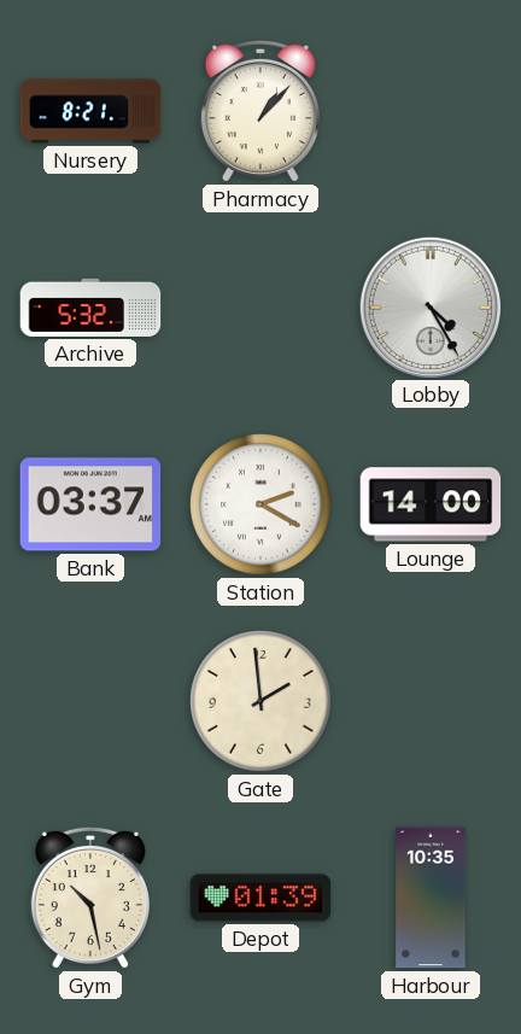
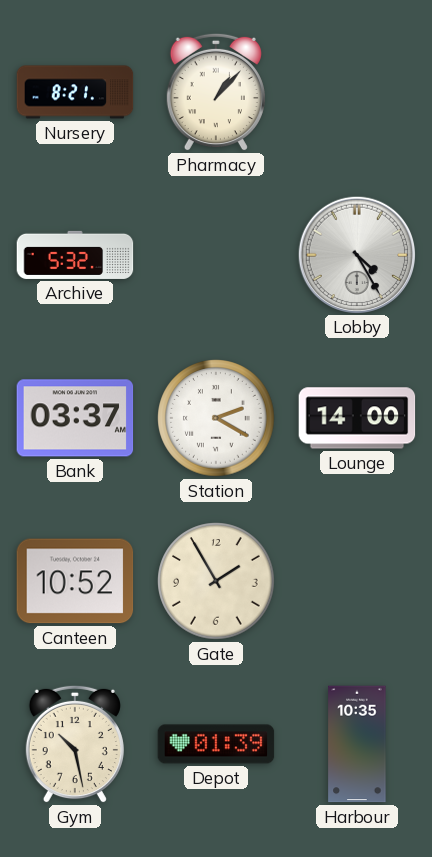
Canteen: none -> 10:52 (75, 581)
Gate: 1:59 -> 1:55 (216, 581)
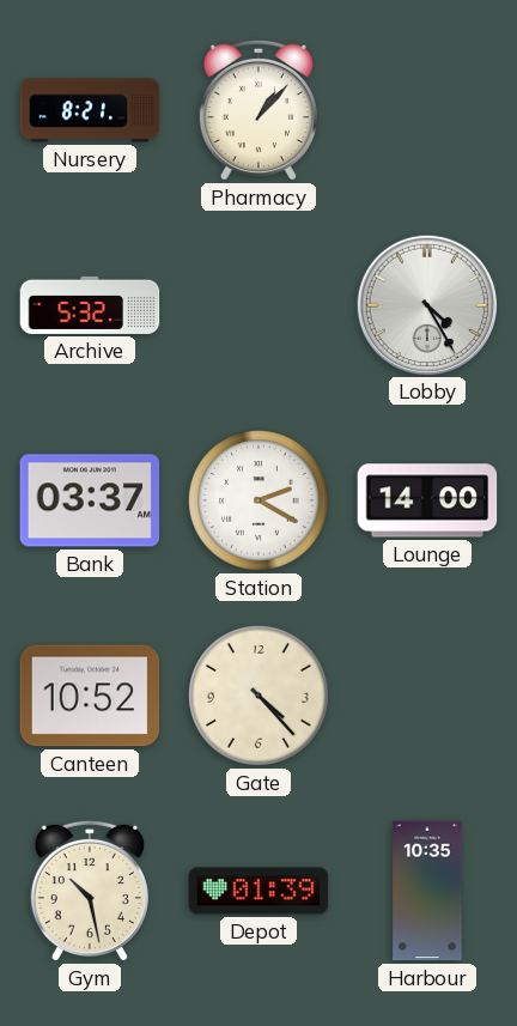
Gate: 1:55 -> 4:23 (258, 696)
